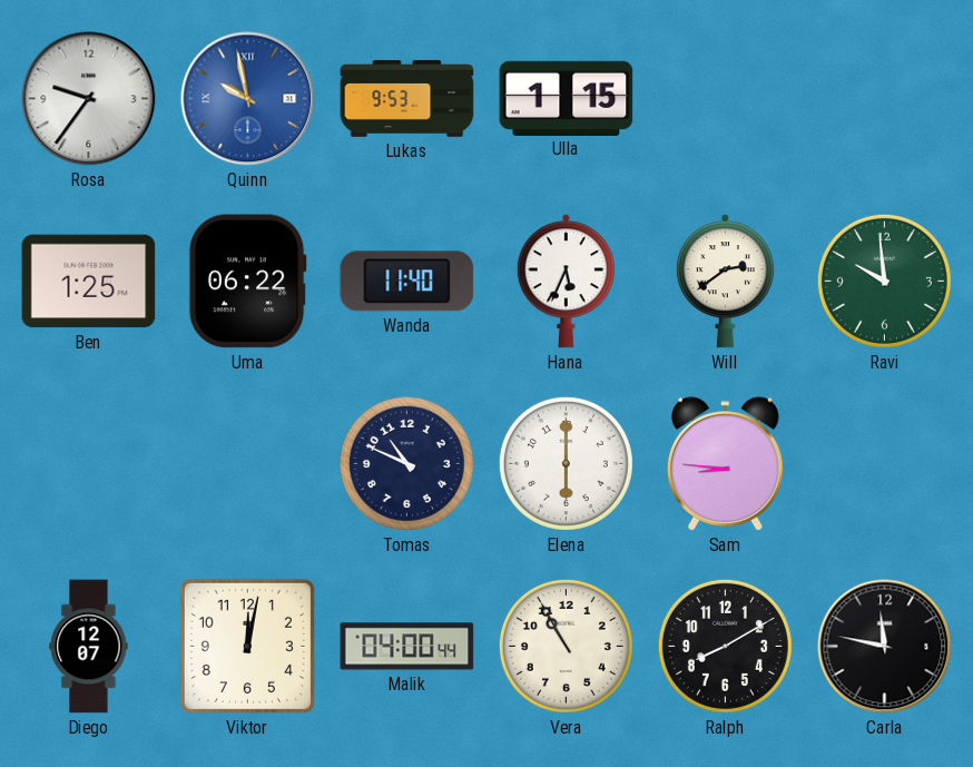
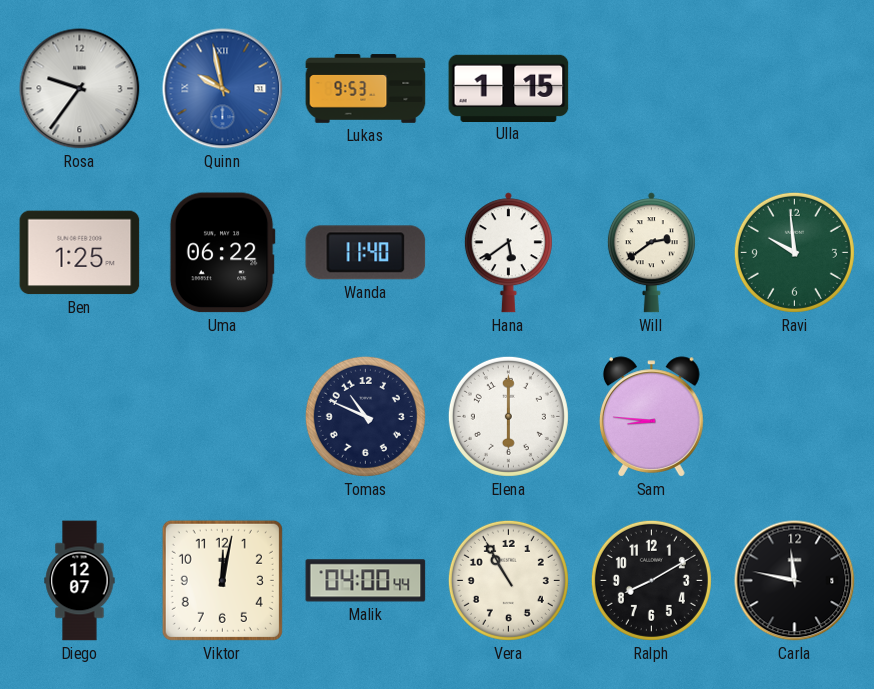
Hana: 5:34 -> 5:39 (508, 253)
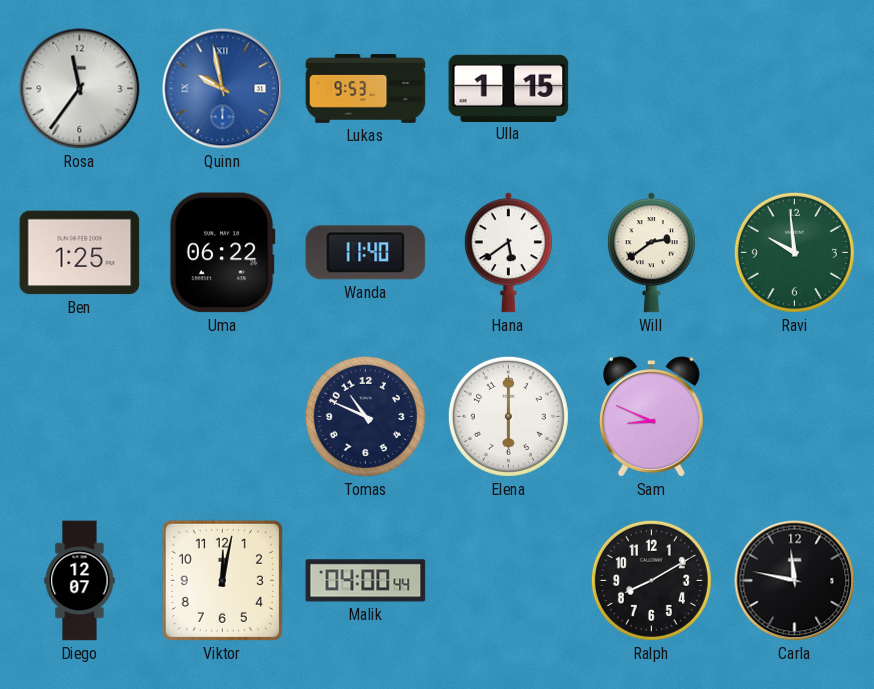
Rosa: 9:36 -> 11:36 (80, 89)
Sam: 8:46 -> 8:49 (652, 417)
Vera: 10:55 -> none (508, 580)
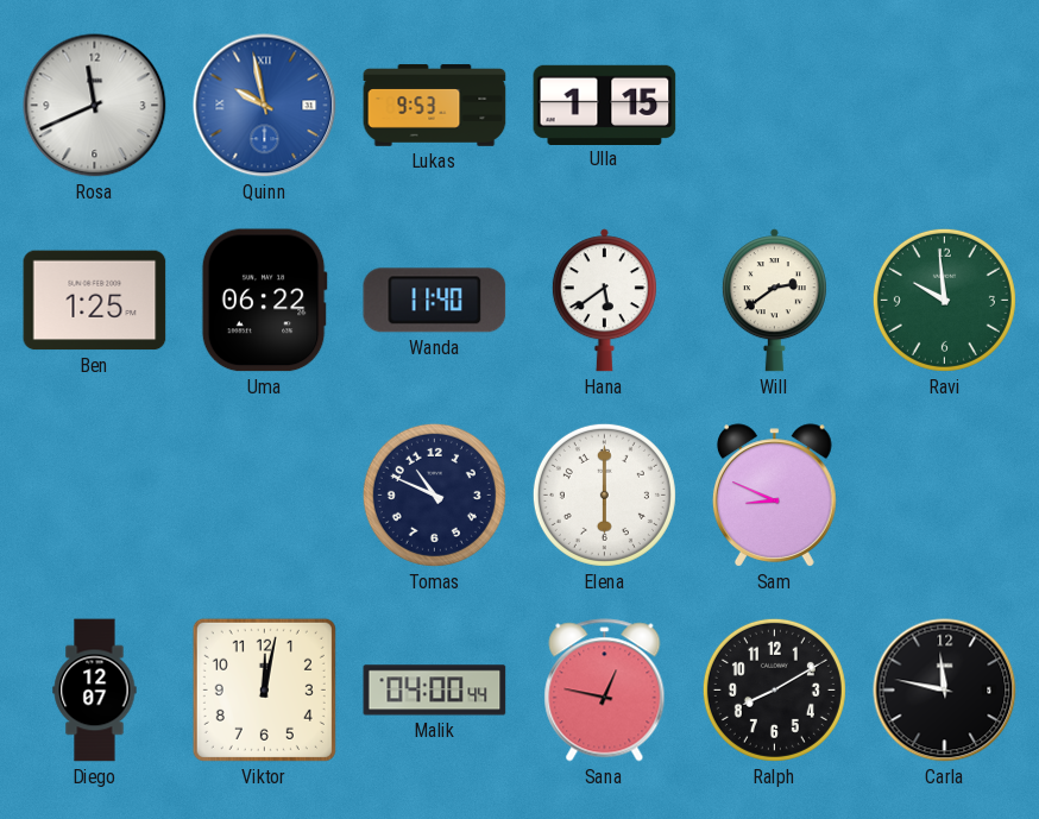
Rosa: 11:36 -> 11:41 (95, 106)
Sana: none -> 12:47 (605, 691)
